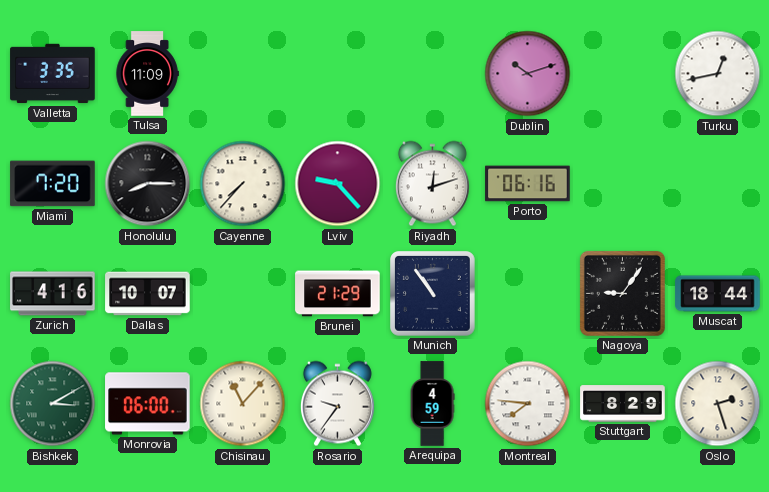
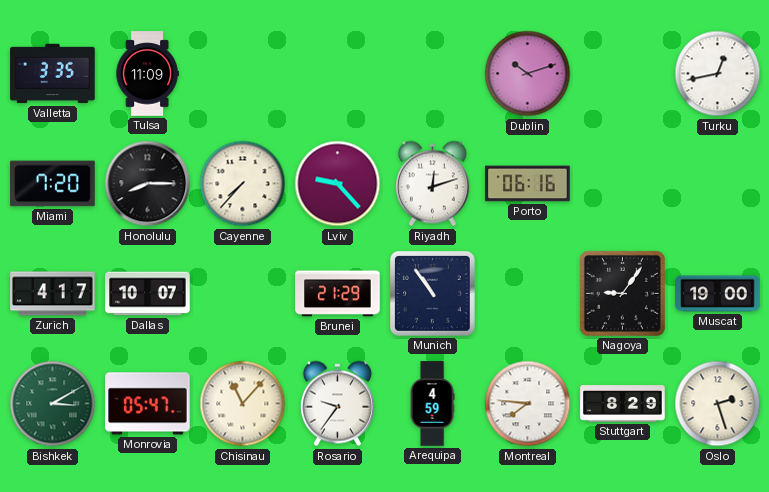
Zurich: 4:16 -> 4:17 (53, 294)
Muscat: 18:44 -> 19:00 (718, 294)
Monrovia: 06:00 -> 05:47 (148, 404)
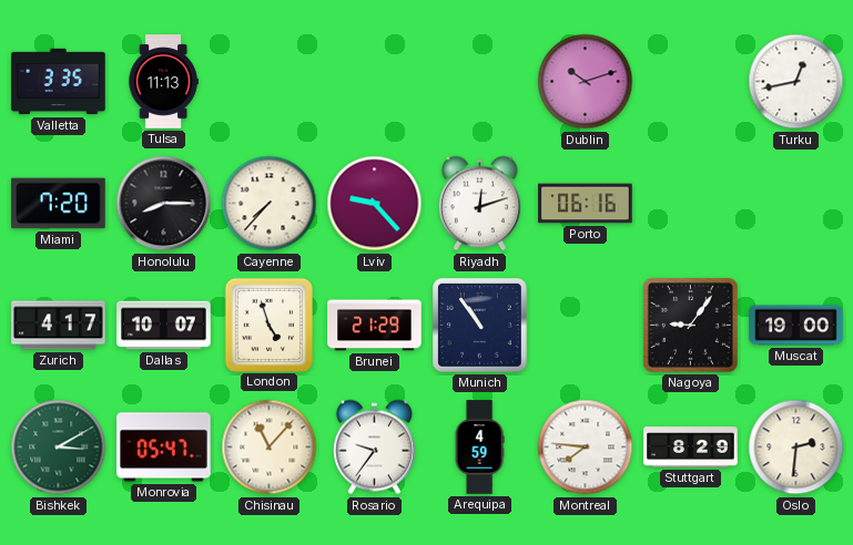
Tulsa: 11:09 -> 11:13 (163, 82)
London: none -> 4:57 (268, 325)
Oslo: 2:27 -> 2:31 (796, 448)
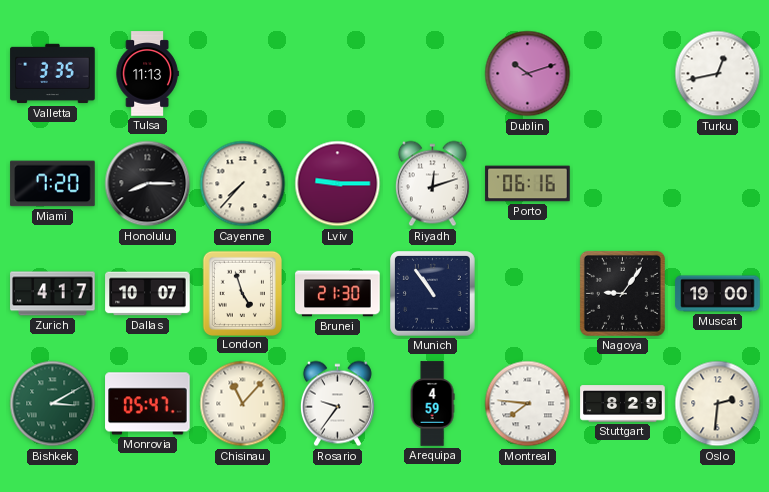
Lviv: 9:23 -> 9:15 (338, 184)
Brunei: 21:29 -> 21:30 (338, 294)
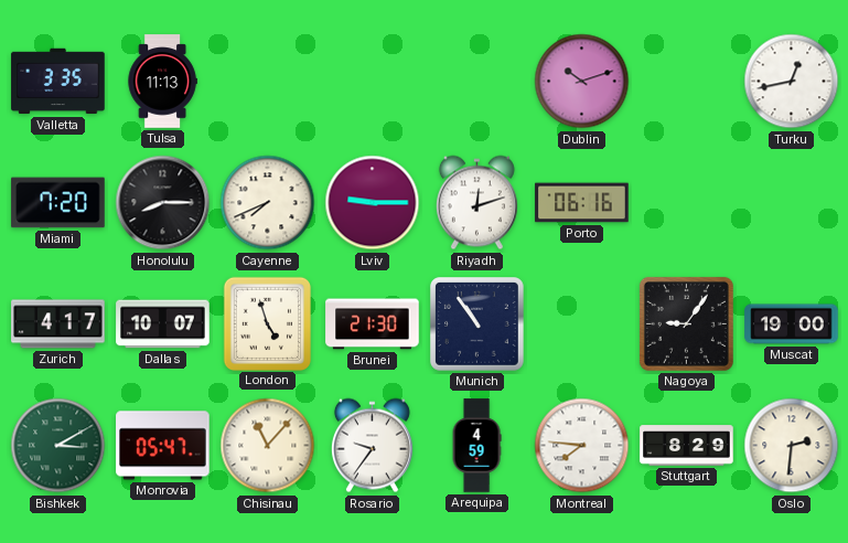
Cayenne: 7:37 -> 7:41 (268, 203)
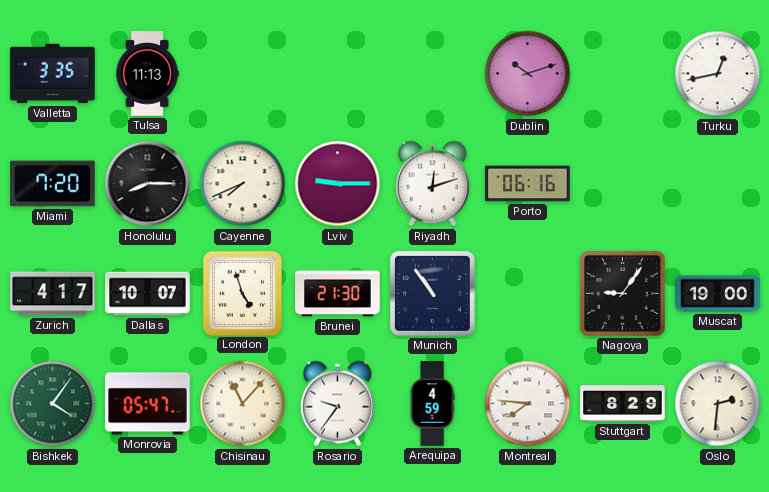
Bishkek: 3:10 -> 4:06 (53, 404)
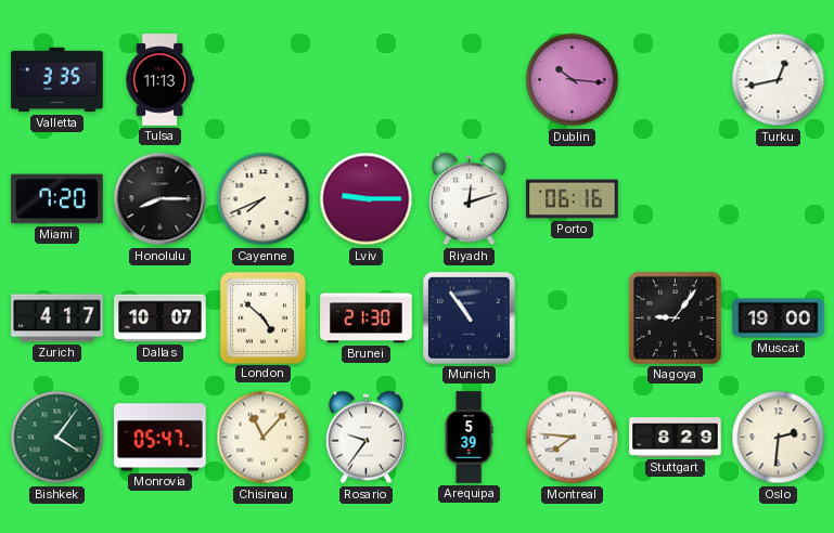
Dublin: 10:12 -> 10:16 (573, 80)
London: 4:57 -> 4:52 (262, 317)
Arequipa: 4:59 -> 5:39 (469, 438)
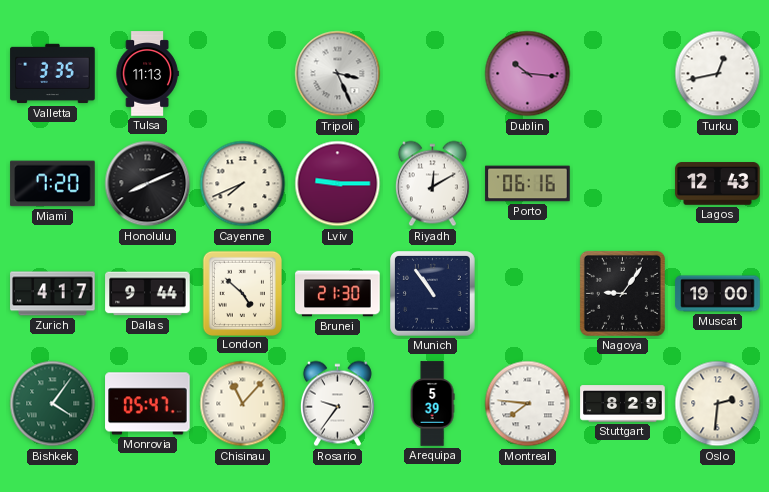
Tripoli: none -> 3:26 (338, 74)
Honolulu: 8:15 -> 8:11 (148, 184)
Riyadh: 12:12 -> 12:10 (432, 184)
Lagos: none -> 12:43 (718, 184)
Dallas: 10:07 -> 9:44 (148, 294)
